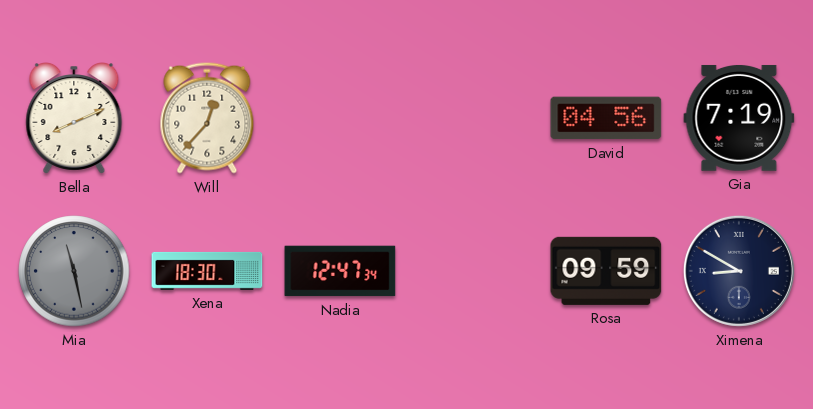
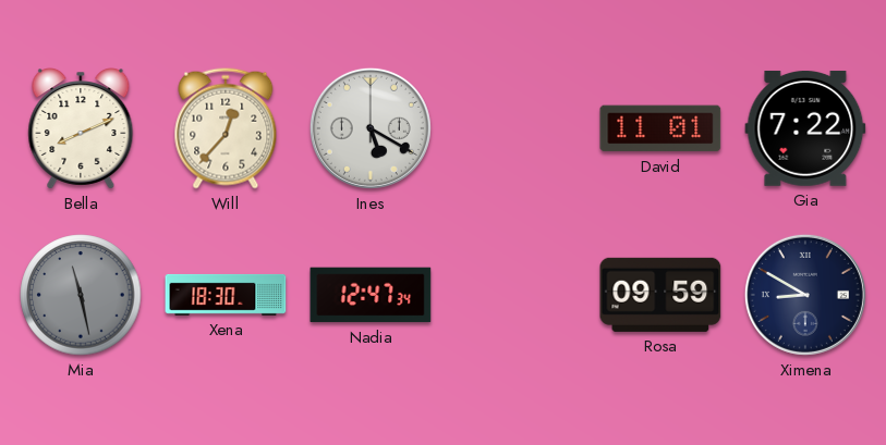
Ines: none -> 5:20 (371, 128)
David: 04:56 -> 11:01 (660, 128)
Gia: 7:19 -> 7:22 (805, 128)
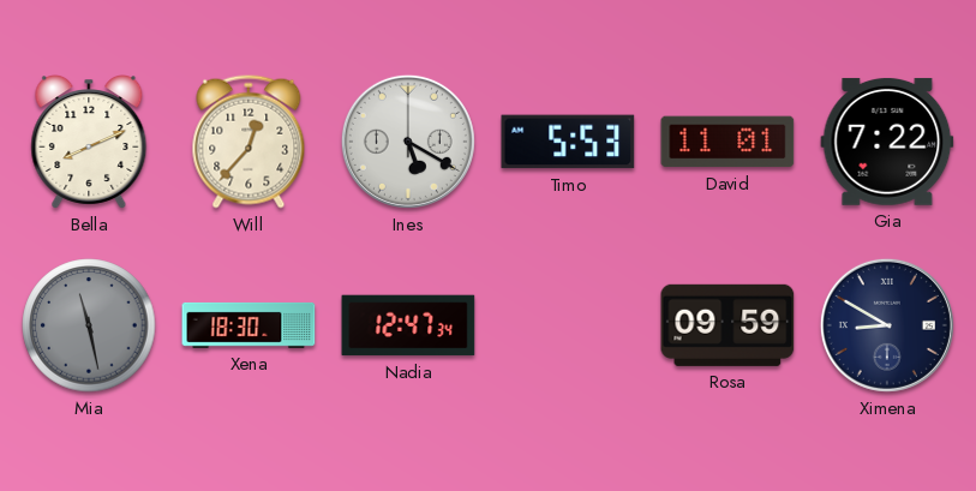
Timo: none -> 5:53 (568, 142)
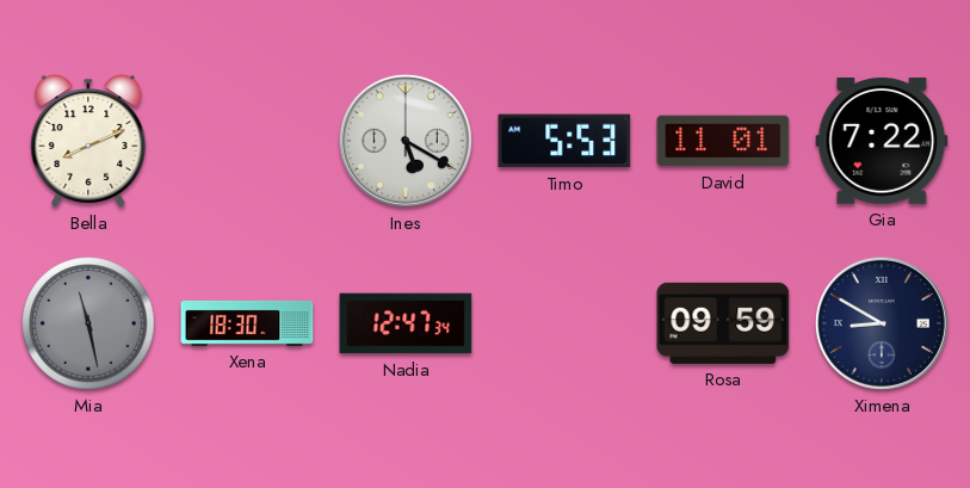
Will: 12:37 -> none (249, 142)
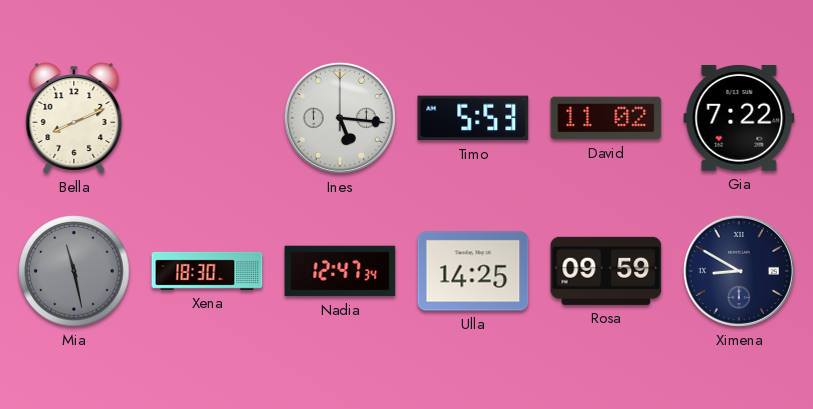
Ines: 5:20 -> 5:16 (340, 118)
David: 11:01 -> 11:02 (606, 118)
Ulla: none -> 14:25 (473, 271)
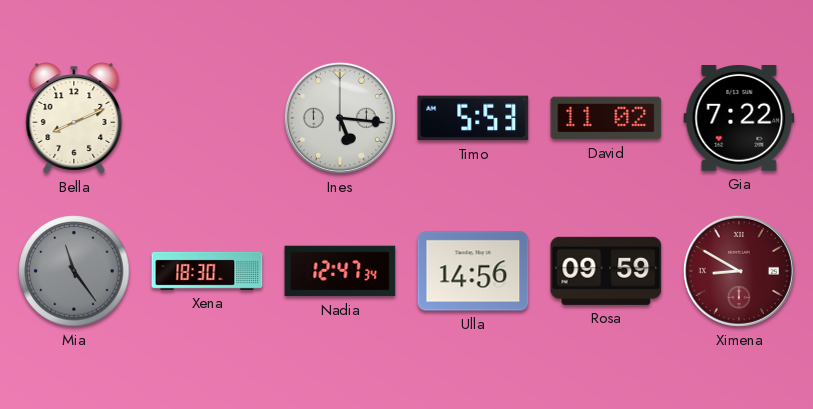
Mia: 11:28 -> 11:24 (74, 271)
Ulla: 14:25 -> 14:56 (473, 271)
Ximena dial: navy -> burgundy (739, 271)
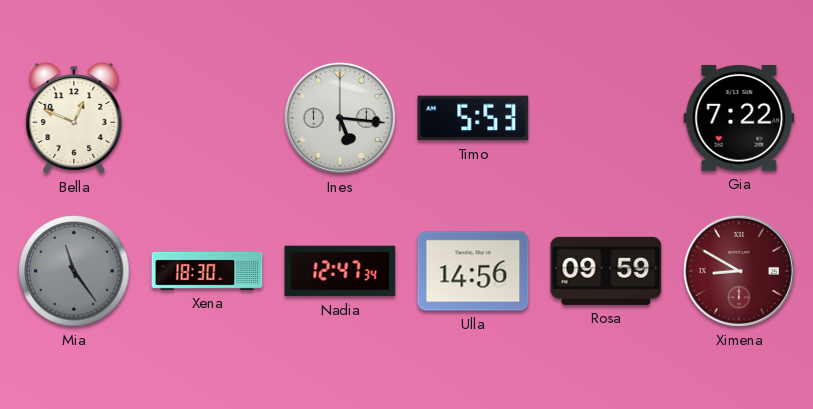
Bella: 8:11 -> 12:49 (74, 119)
David: 11:02 -> none (606, 118)
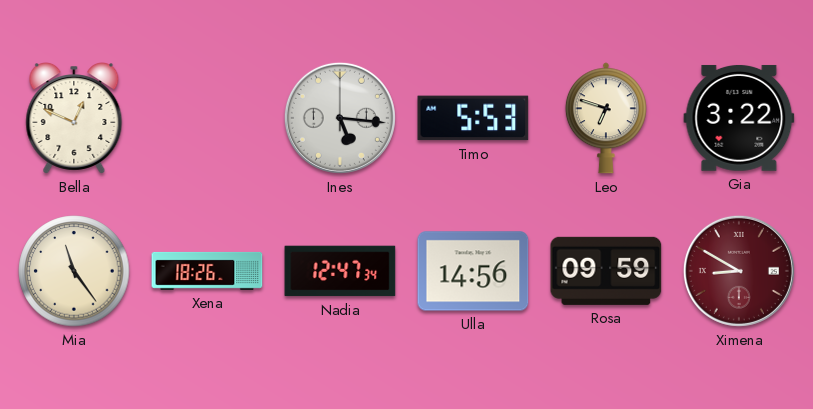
Leo: none -> 6:48 (606, 118)
Gia: 7:22 -> 3:22 (739, 118)
Mia dial: grey -> cream (74, 271)
Xena: 18:30 -> 18:26 (207, 271)
